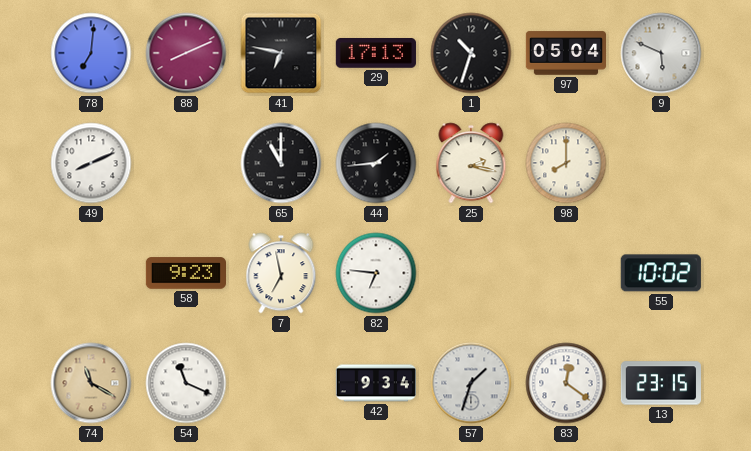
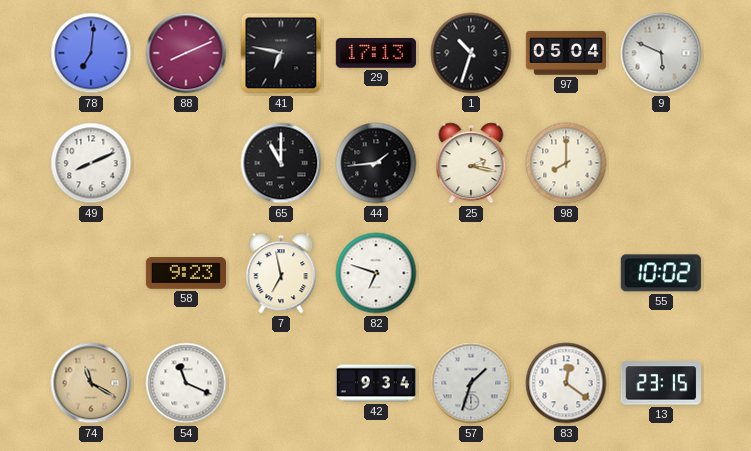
82: 6:46 -> 6:48 (376, 273)
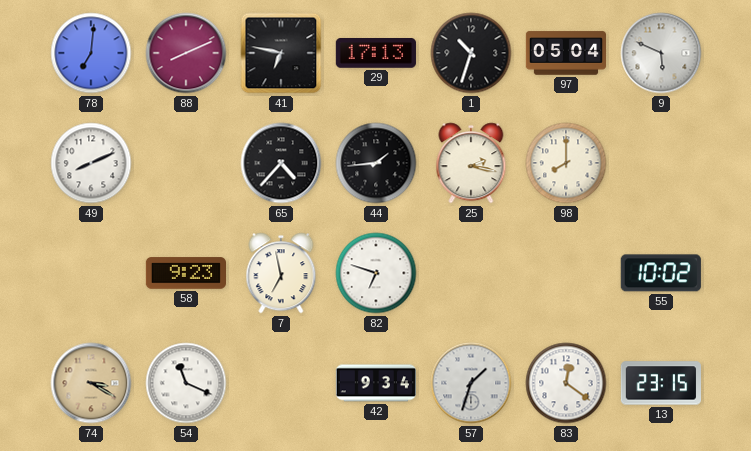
65: 11:00 -> 4:37 (281, 163)
74: 11:20 -> 3:20 (91, 383)
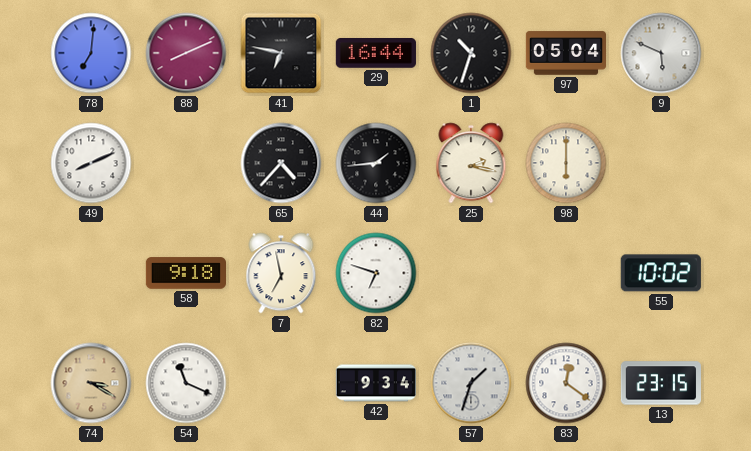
29: 17:13 -> 16:44 (376, 54)
98: 8:00 -> 6:00 (566, 163)
58: 9:23 -> 9:18 (185, 273)
